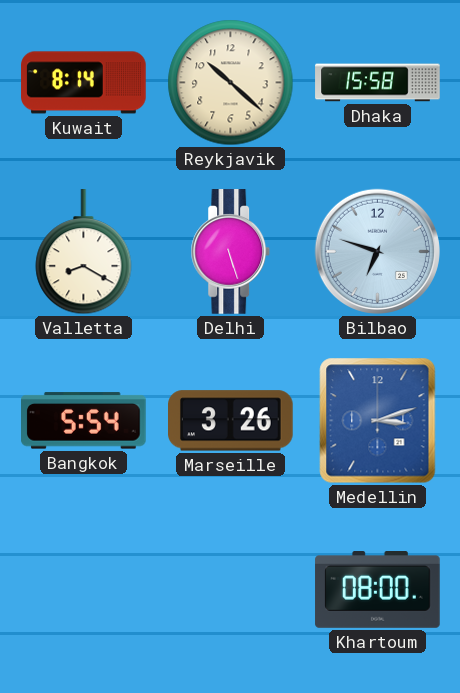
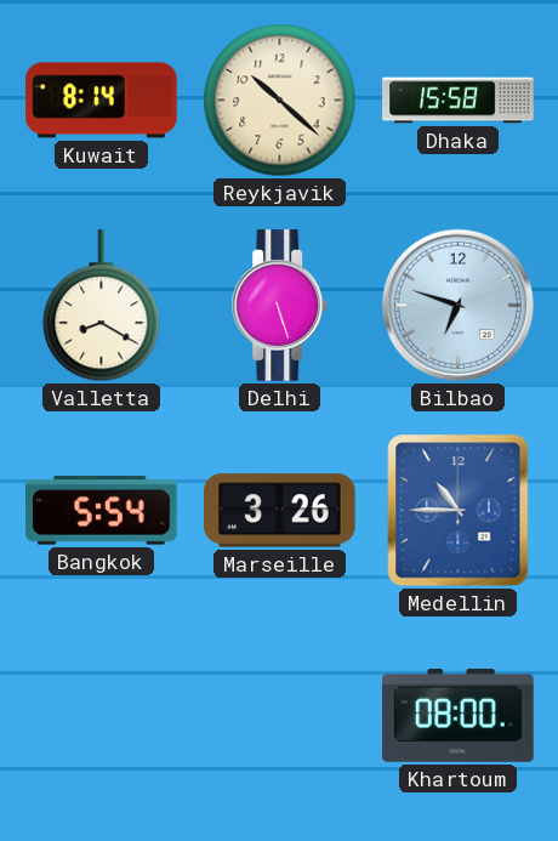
Medellin: 3:12 -> 10:45 (459, 511)
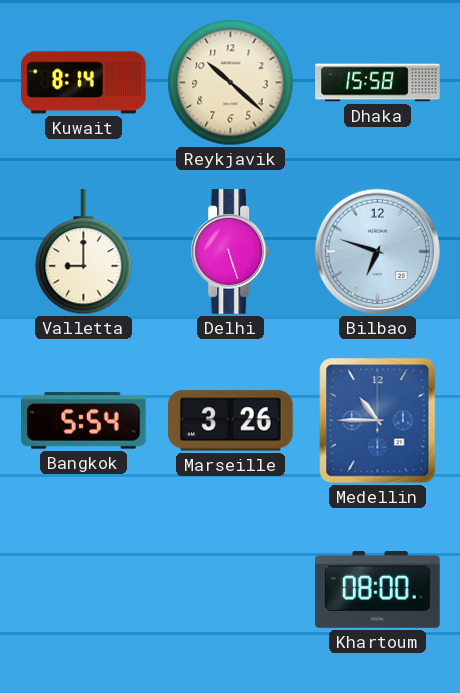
Valletta: 8:20 -> 9:00 (84, 252)
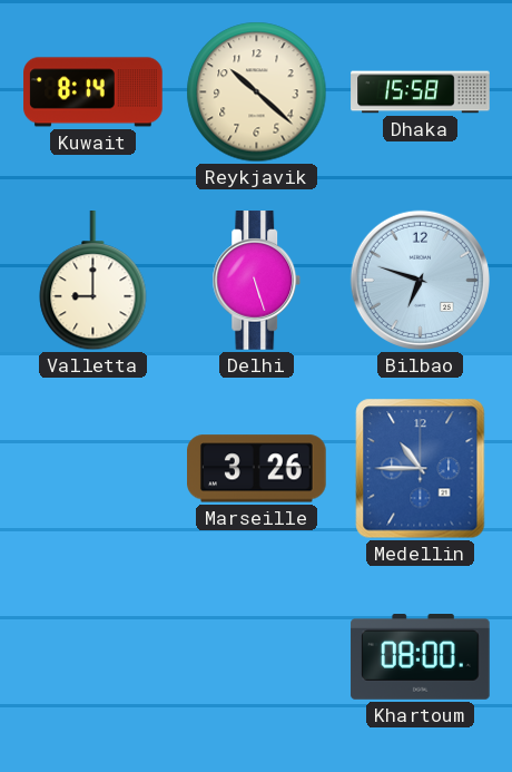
Bangkok: 5:54 -> none (84, 421)
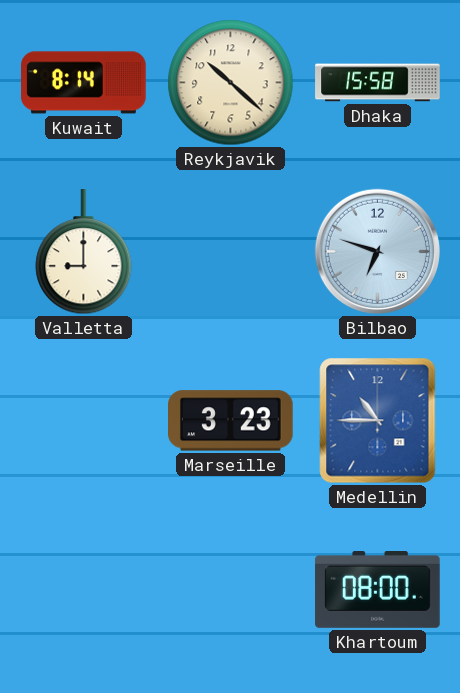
Delhi: 5:27 -> none (257, 281)
Marseille: 3:26 -> 3:23 (231, 421)
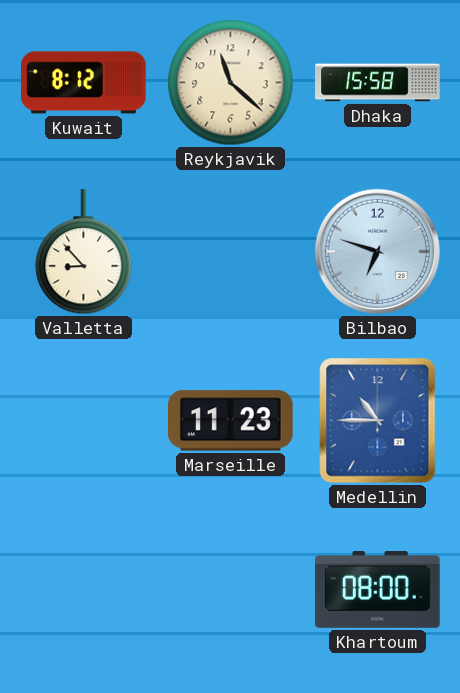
Kuwait: 8:14 -> 8:12 (84, 83)
Reykjavik: 10:22 -> 11:22 (231, 83)
Valletta: 9:00 -> 8:53 (84, 252)
Marseille: 3:23 -> 11:23 (231, 421)
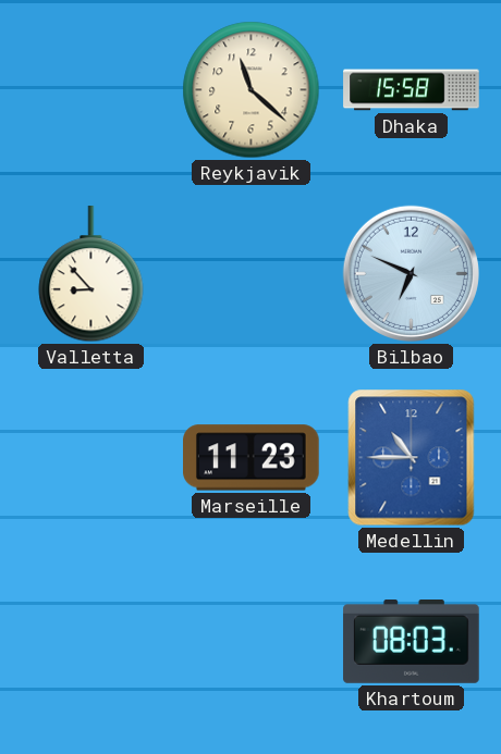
Kuwait: 8:12 -> none (84, 83)
Bilbao: 6:48 -> 6:49 (411, 273)
Khartoum: 08:00 -> 08:03 (412, 642)
